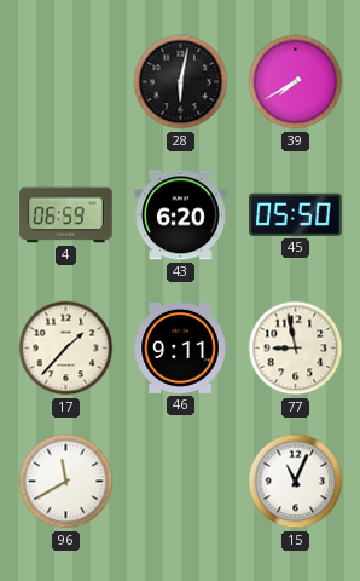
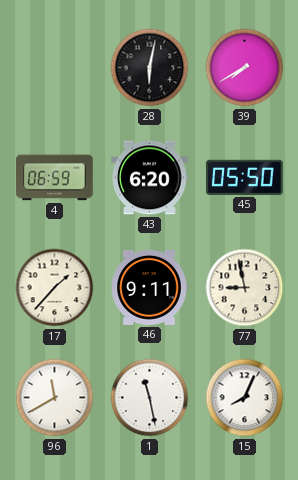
1: none -> 11:28 (150, 398)
15: 11:04 -> 8:04 (245, 398)
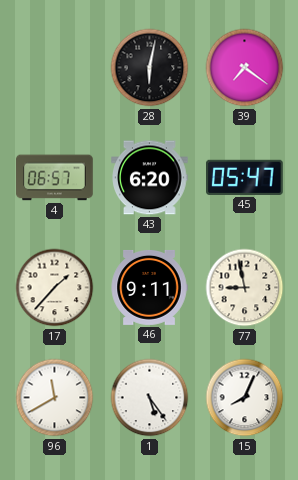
39: 7:40 -> 7:21 (245, 68)
4: 06:59 -> 06:57 (55, 178)
45: 05:50 -> 05:47 (245, 177)
1: 11:28 -> 5:24 (150, 398)
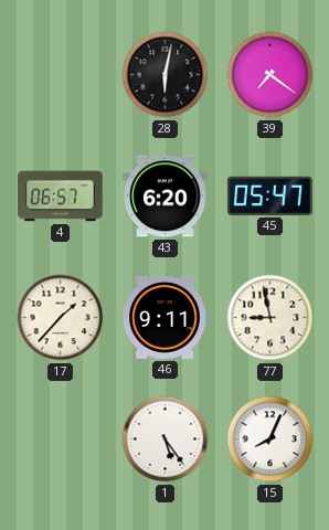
96: 11:40 -> none (55, 398)
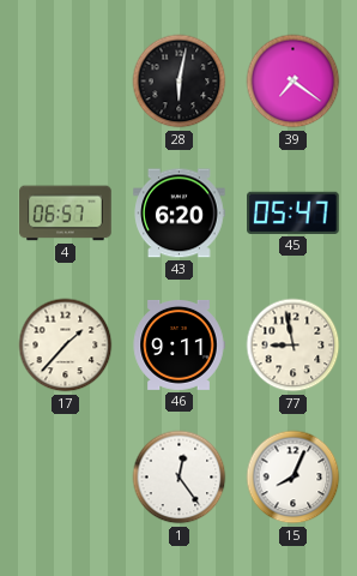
1: 5:24 -> 12:24 (180, 478)
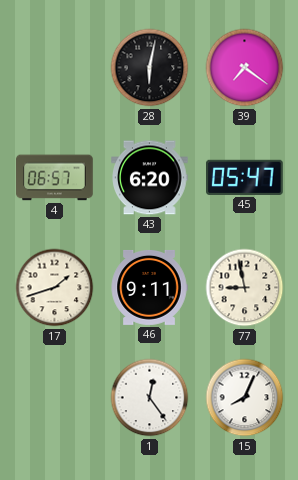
17: 1:37 -> 1:42 (55, 288)
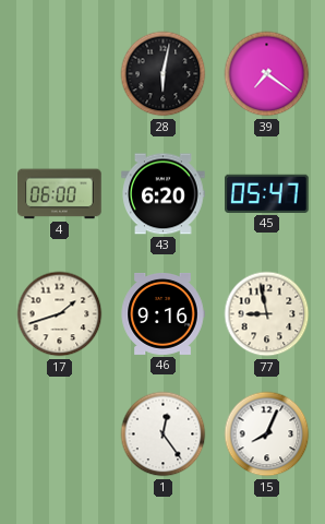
4: 06:57 -> 06:00 (60, 194)
46: 9:11 -> 9:16 (162, 313)
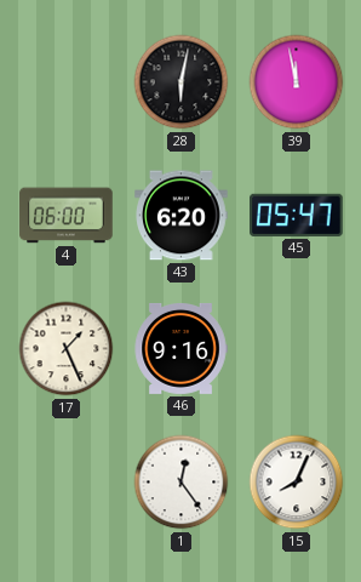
39: 7:21 -> 11:58 (297, 82)
17: 1:42 -> 1:26 (67, 349)
77: 8:58 -> none (267, 314)
